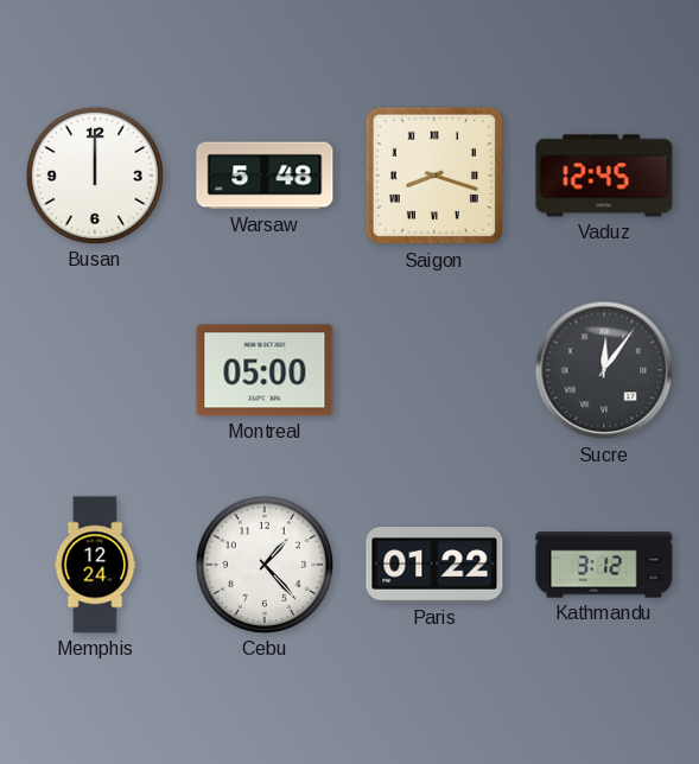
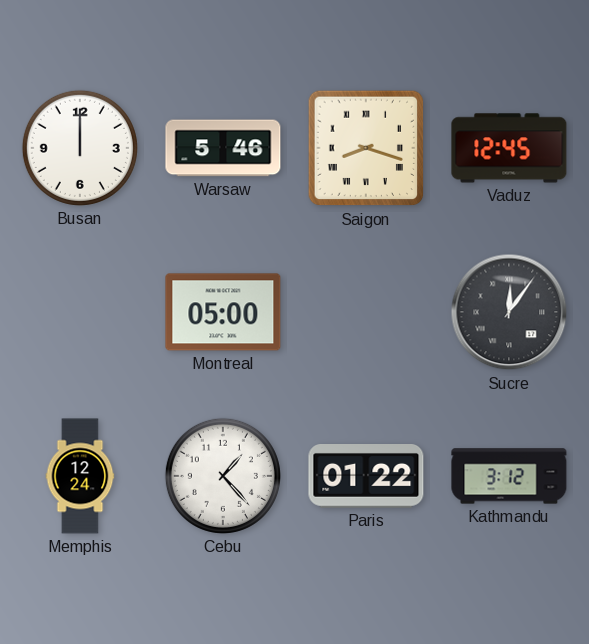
Warsaw: 5:48 -> 5:46 (223, 148)
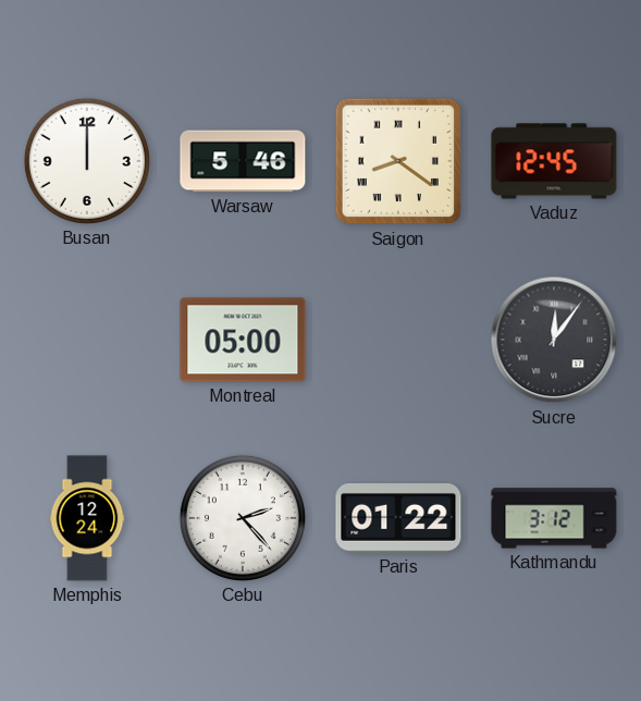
Saigon: 8:18 -> 8:21 (398, 161)
Cebu: 1:23 -> 2:23 (243, 518)
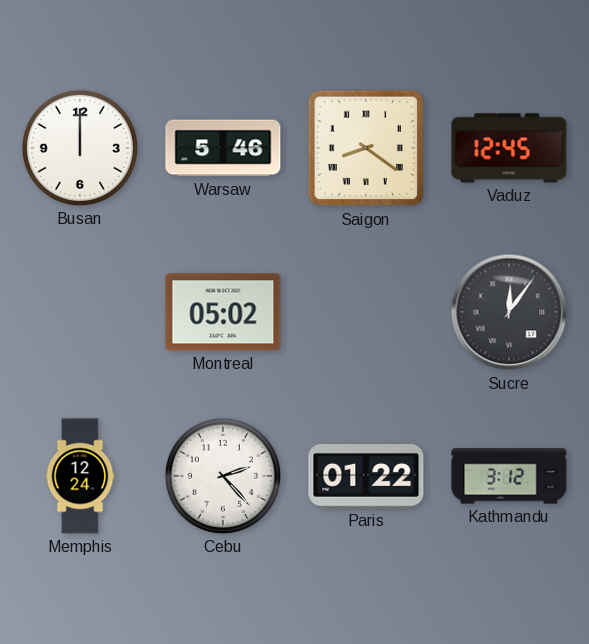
Montreal: 05:00 -> 05:02 (223, 312)
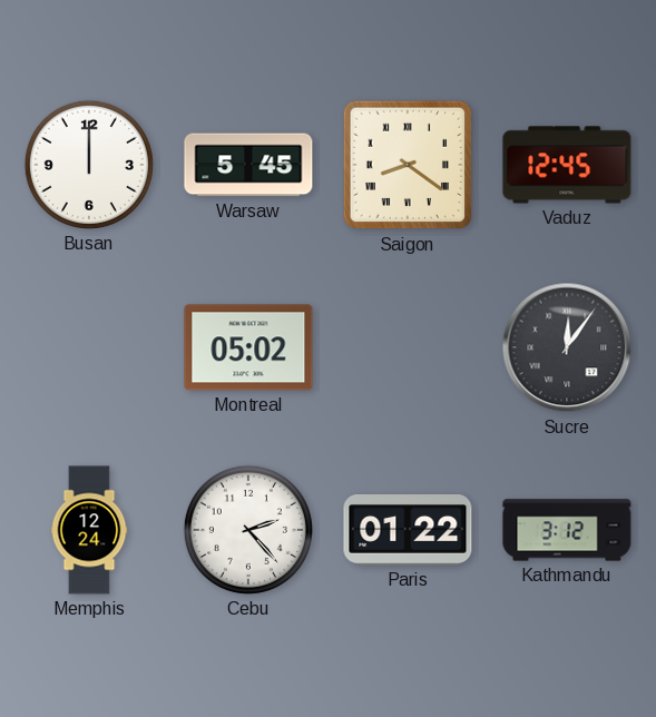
Warsaw: 5:46 -> 5:45 (248, 165)
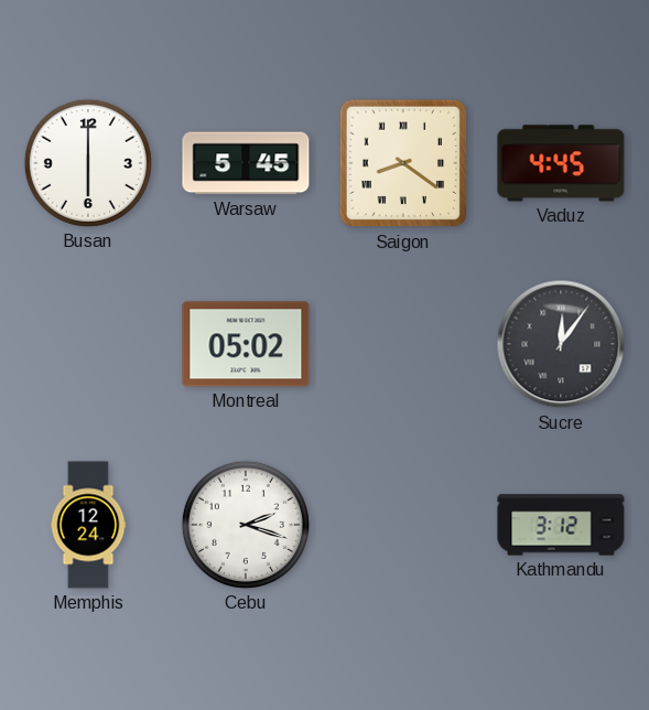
Busan: 12:00 -> 6:00 (88, 163)
Vaduz: 12:45 -> 4:45 (561, 163)
Cebu: 2:23 -> 2:18 (246, 525)
Paris: 01:22 -> none (408, 530)
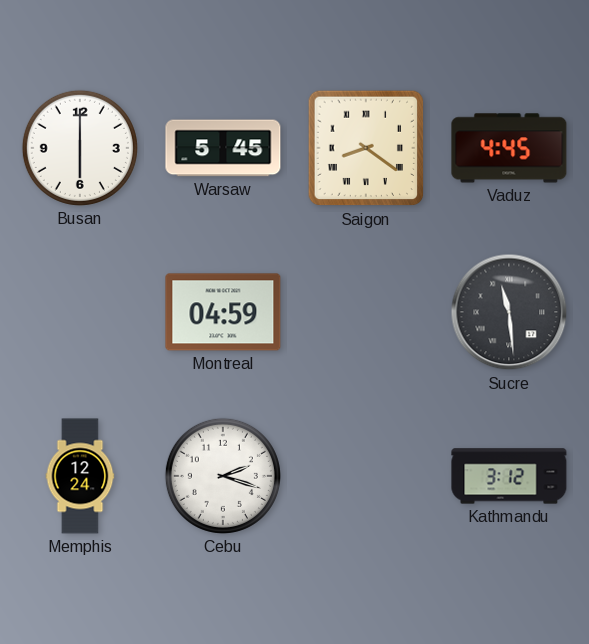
Montreal: 05:02 -> 04:59 (223, 312)
Sucre: 12:06 -> 11:29 (509, 312)
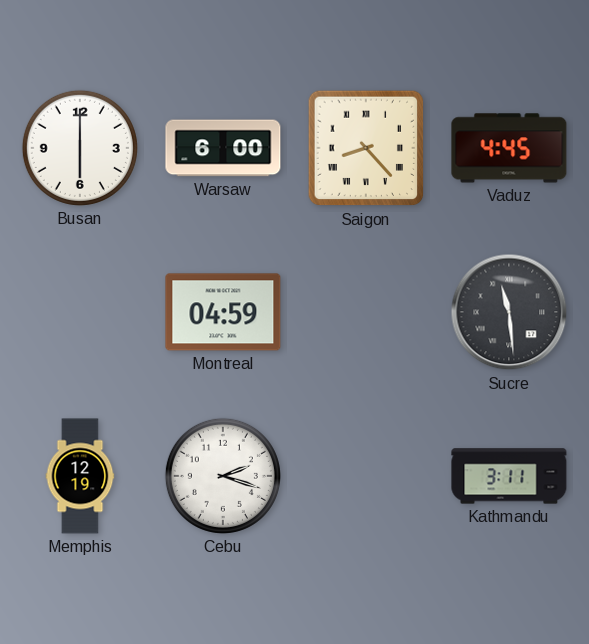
Warsaw: 5:45 -> 6:00 (223, 148)
Saigon: 8:21 -> 8:23 (366, 148)
Memphis: 12:24 -> 12:19 (80, 476)
Kathmandu: 3:12 -> 3:11 (509, 476)
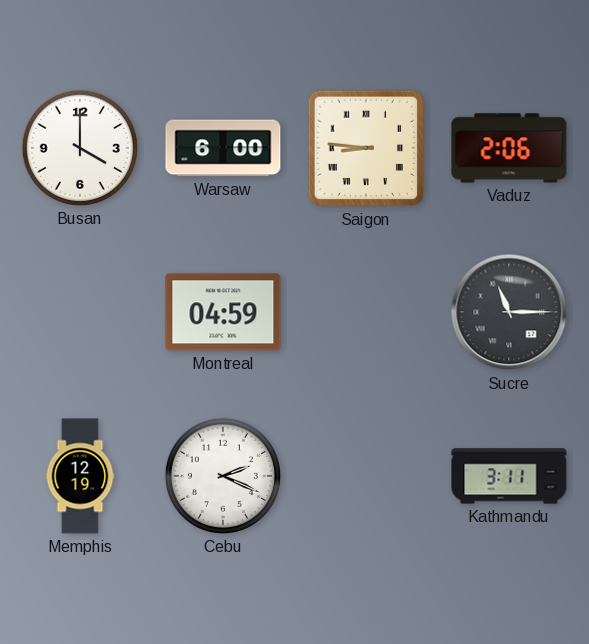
Busan: 6:00 -> 4:00 (80, 148)
Saigon: 8:23 -> 8:46 (366, 148)
Vaduz: 4:45 -> 2:06 (509, 148)
Sucre: 11:29 -> 11:15 (509, 312)
Cebu: 2:18 -> 2:19 (223, 476)
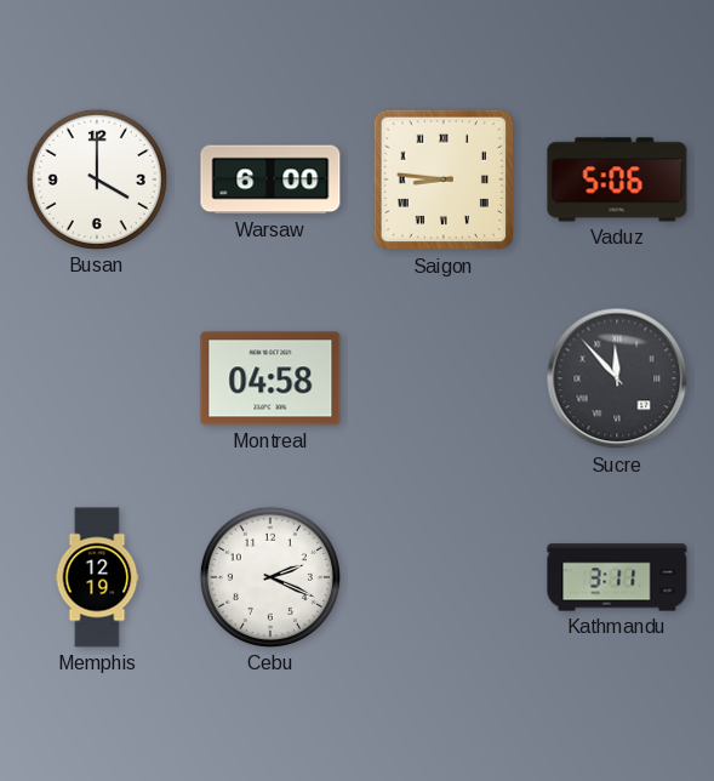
Vaduz: 2:06 -> 5:06 (617, 179)
Montreal: 04:59 -> 04:58 (270, 378)
Sucre: 11:15 -> 11:53 (617, 378)
